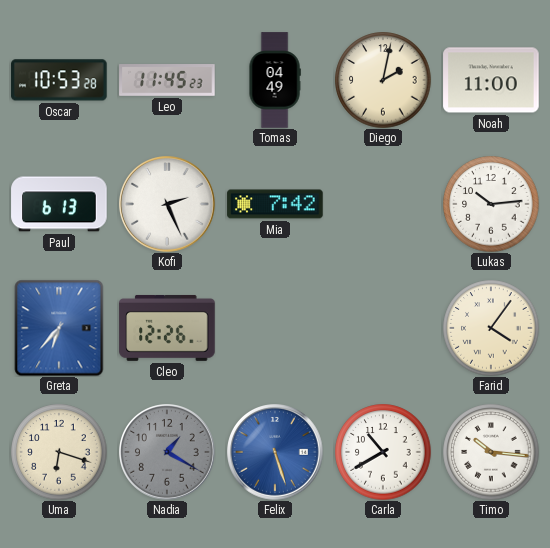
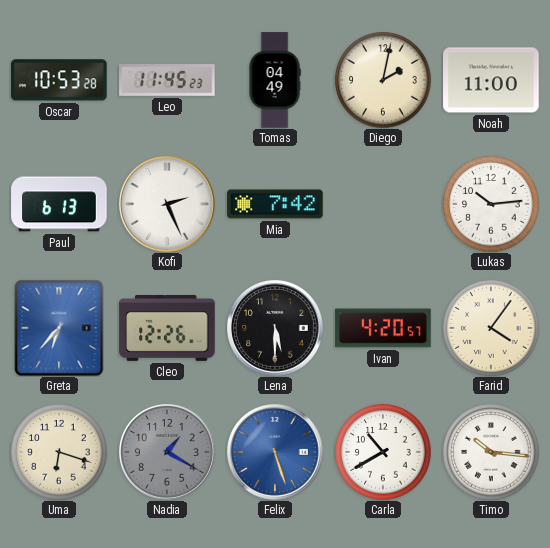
Lena: none -> 5:30 (276, 329)
Ivan: none -> 4:20 (383, 328)
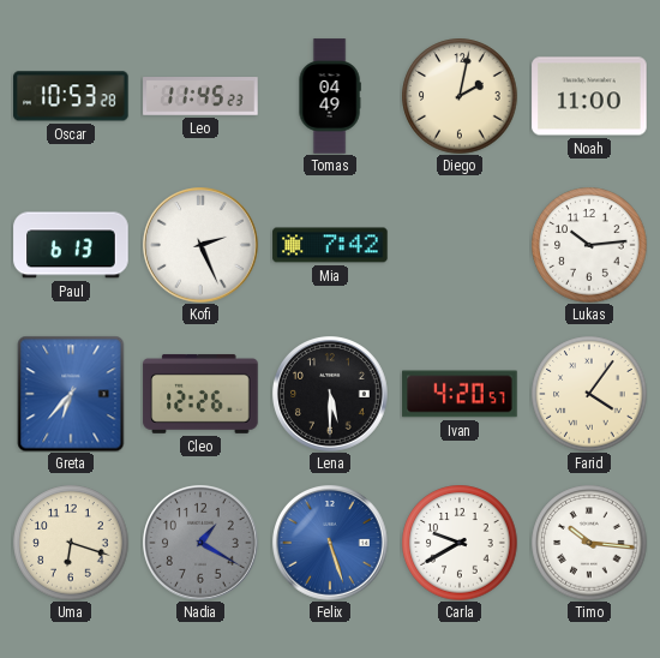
Carla: 10:40 -> 9:40 (460, 543)
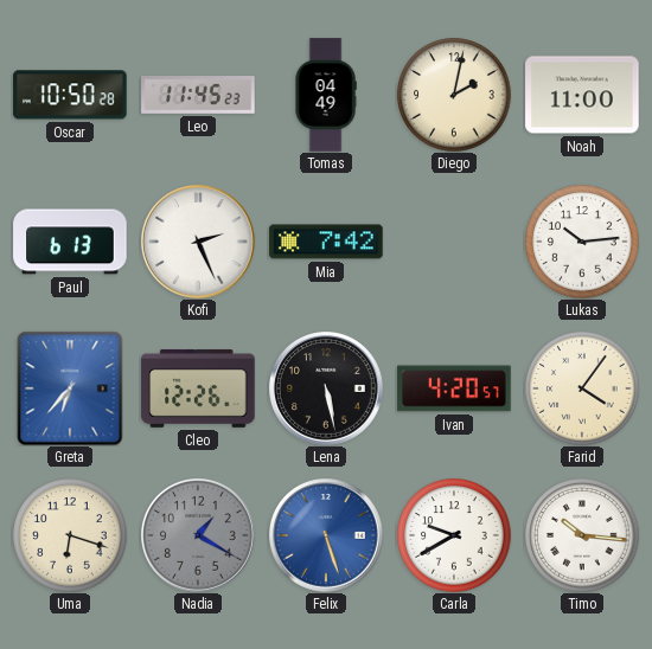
Oscar: 10:53 -> 10:50 (70, 95)
Lena: 5:30 -> 5:28 (327, 390)
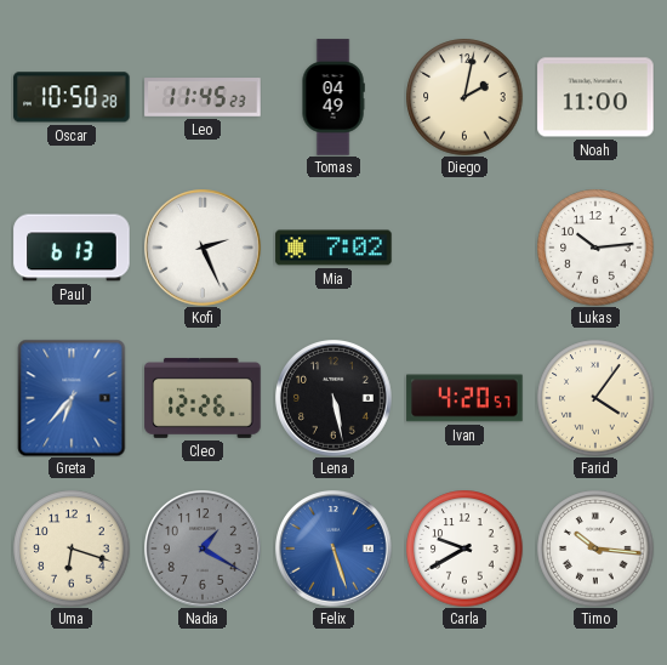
Mia: 7:42 -> 7:02 (333, 248)
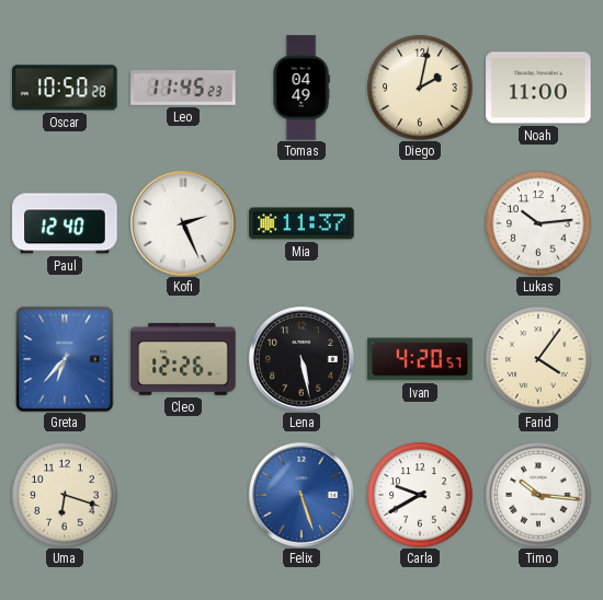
Paul: 6:13 -> 12:40 (65, 223)
Mia: 7:02 -> 11:37 (301, 223)
Nadia: 1:20 -> none (204, 550)
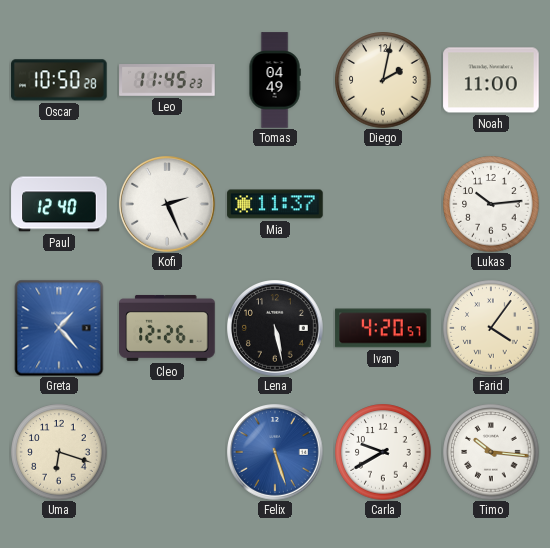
Greta: 6:37 -> 1:23 (59, 328)
